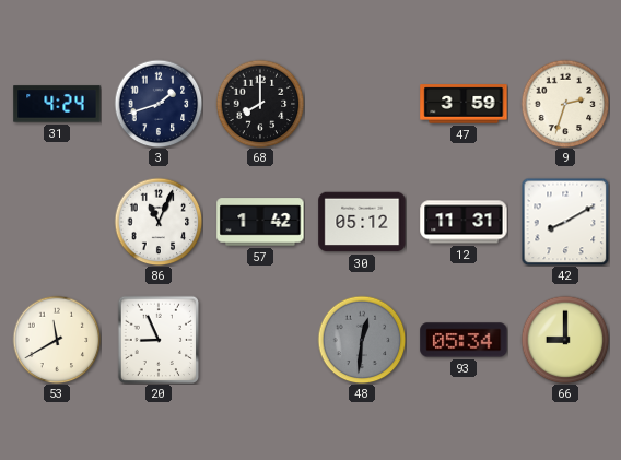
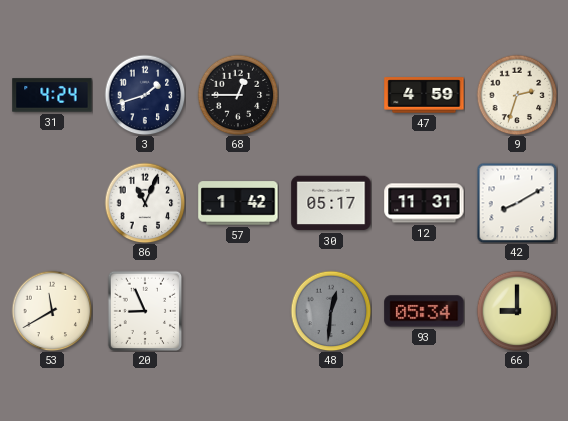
68: 8:00 -> 12:45 (238, 95)
47: 3:59 -> 4:59 (424, 95)
30: 05:12 -> 05:17 (331, 203)
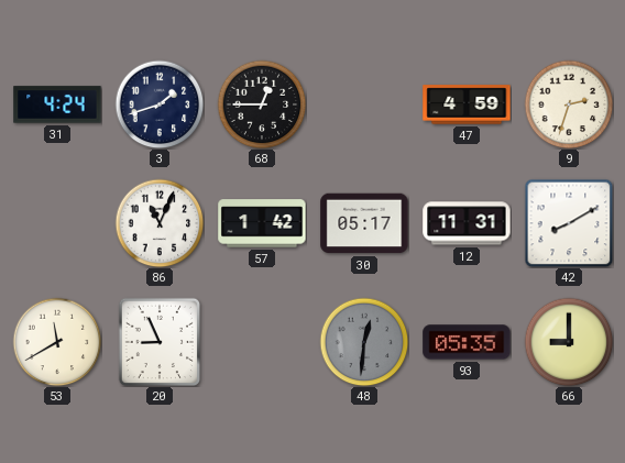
93: 05:34 -> 05:35 (467, 342)
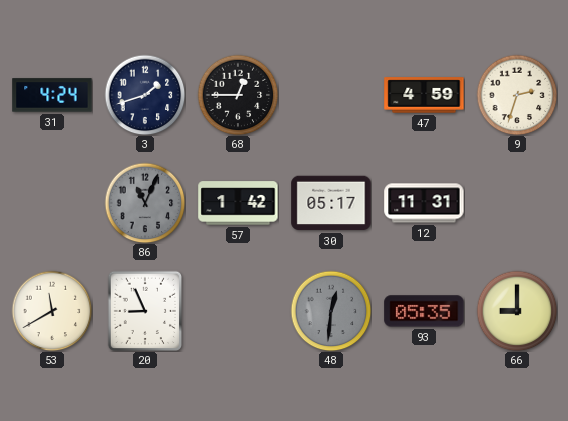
86 dial: white -> grey (145, 203)
42: 8:10 -> none (569, 223)
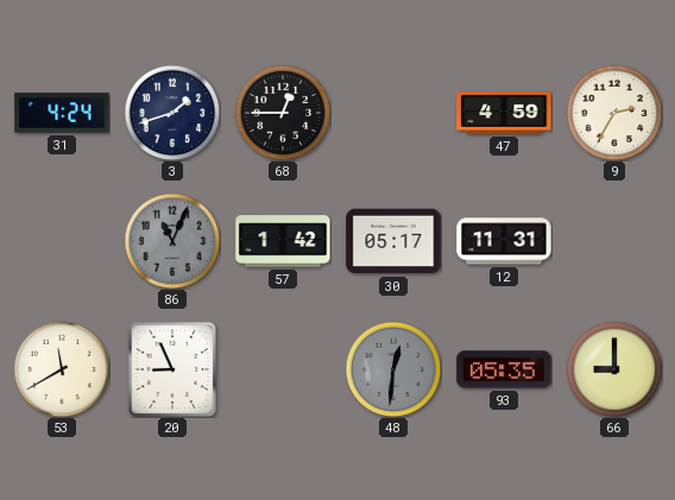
9: 2:33 -> 2:35 (614, 113)
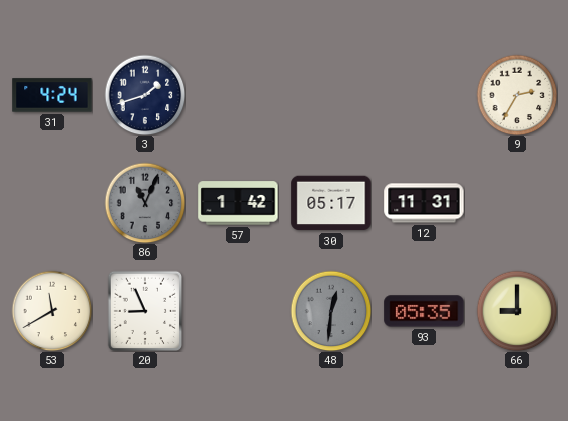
68: 12:45 -> none (283, 113)
47: 4:59 -> none (504, 113)
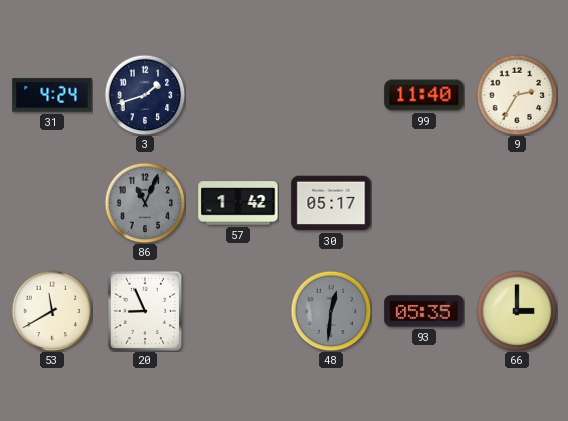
99: none -> 11:40 (424, 95)
12: 11:31 -> none (424, 203)
66: 9:00 -> 3:00 (517, 311)
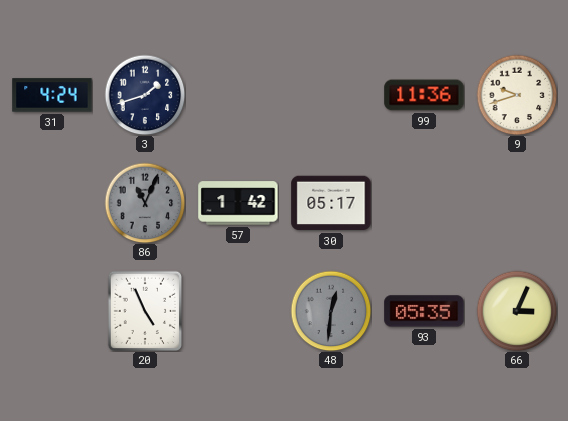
99: 11:40 -> 11:36 (424, 95)
9: 2:35 -> 9:42 (517, 95)
53: 11:40 -> none (52, 311)
20: 8:56 -> 4:56 (144, 311)
66: 3:00 -> 3:04 (517, 311)
